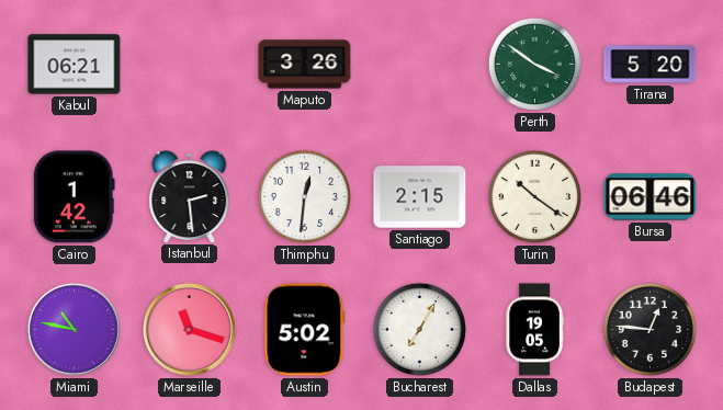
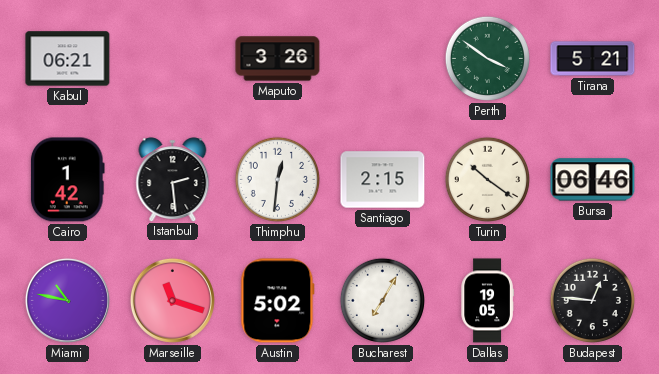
Tirana: 5:20 -> 5:21 (593, 59)
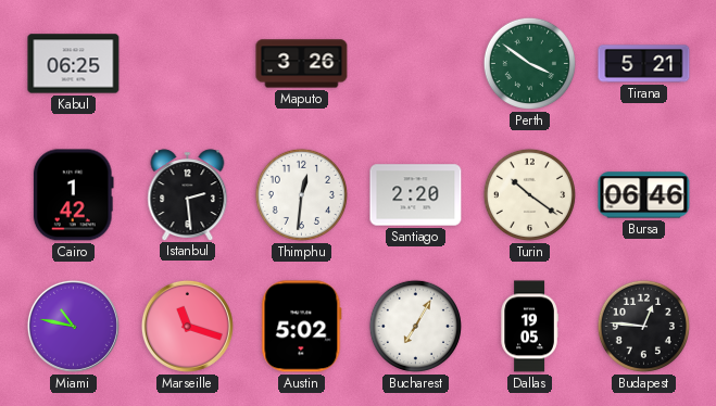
Kabul: 06:21 -> 06:25 (74, 64)
Santiago: 2:15 -> 2:20 (416, 195)
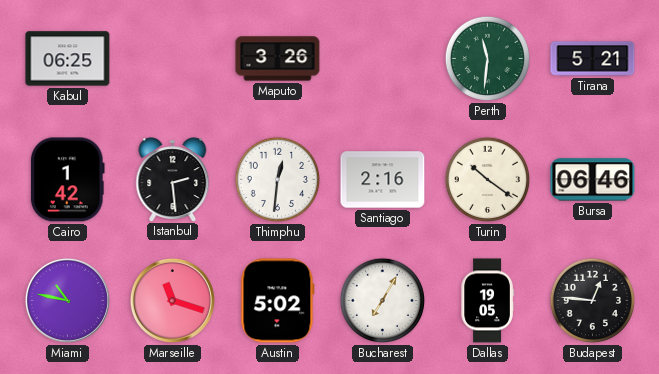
Perth: 3:51 -> 11:31 (487, 58)
Santiago: 2:20 -> 2:16 (383, 180)
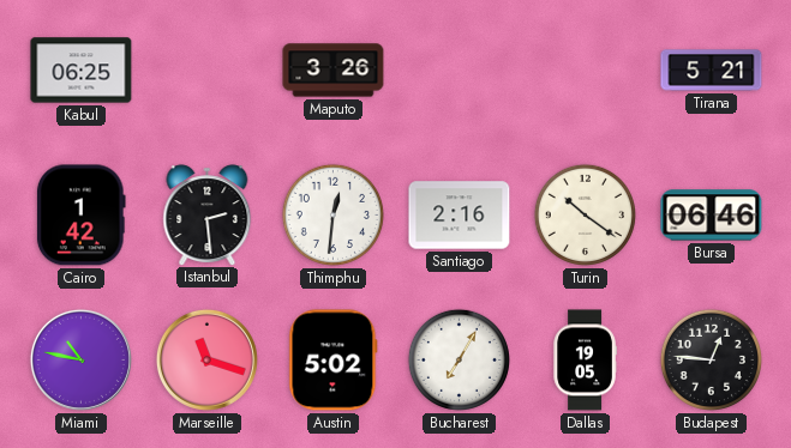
Perth: 11:31 -> none (487, 58)
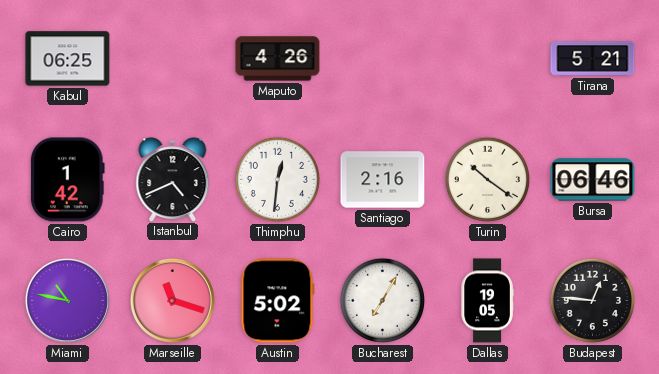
Maputo: 3:26 -> 4:26 (278, 59)
Istanbul: 2:29 -> 4:41 (173, 179)
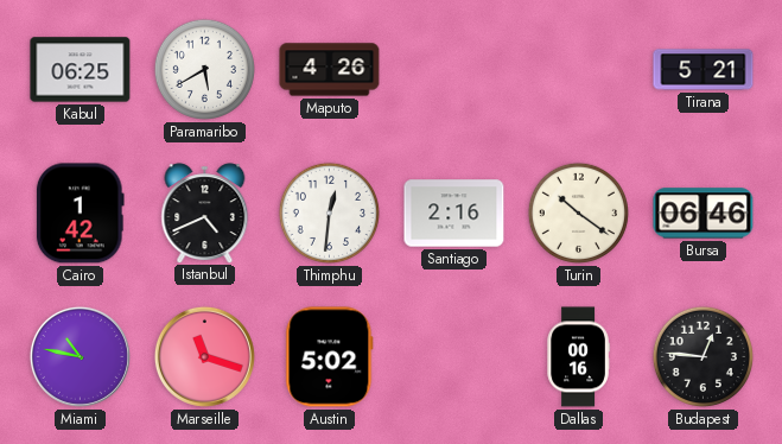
Paramaribo: none -> 5:40 (204, 69)
Bucharest: 7:05 -> none (382, 300)
Dallas: 19:05 -> 00:16 (578, 357)
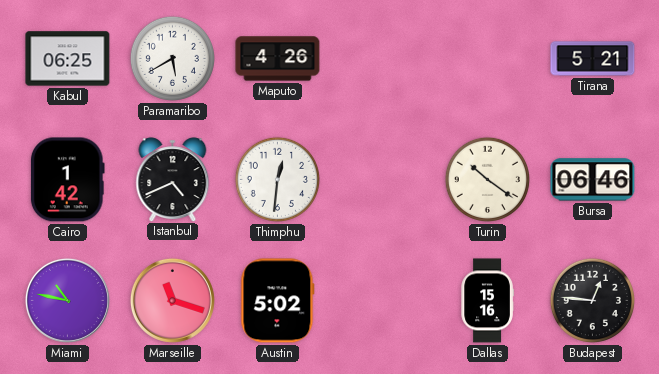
Santiago: 2:16 -> none (454, 214)
Dallas: 00:16 -> 15:16 (487, 301)
